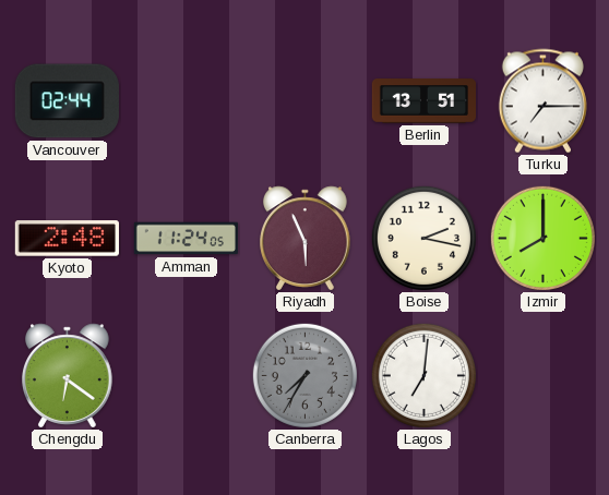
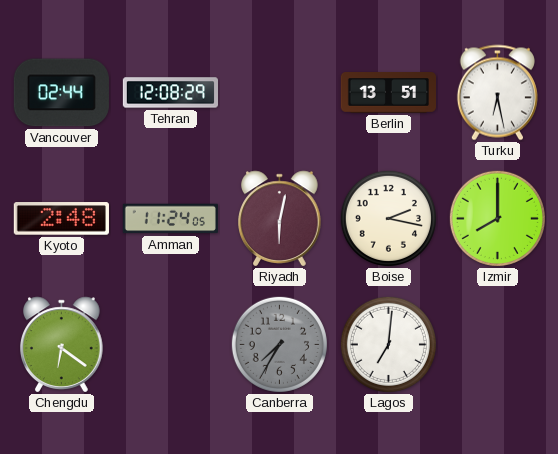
Tehran: none -> 12:08 (170, 93)
Turku: 7:15 -> 6:28 (497, 93)
Riyadh: 5:56 -> 6:02 (280, 219)
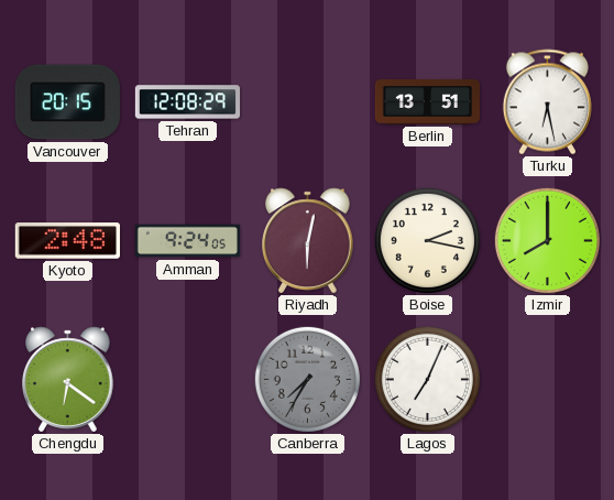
Vancouver: 02:44 -> 20:15 (67, 102)
Amman: 11:24 -> 9:24 (187, 241)
Lagos: 7:01 -> 7:04 (427, 379)
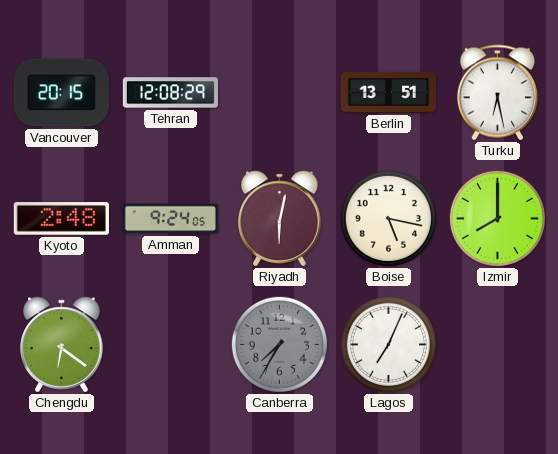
Boise: 2:17 -> 5:17 (388, 218)
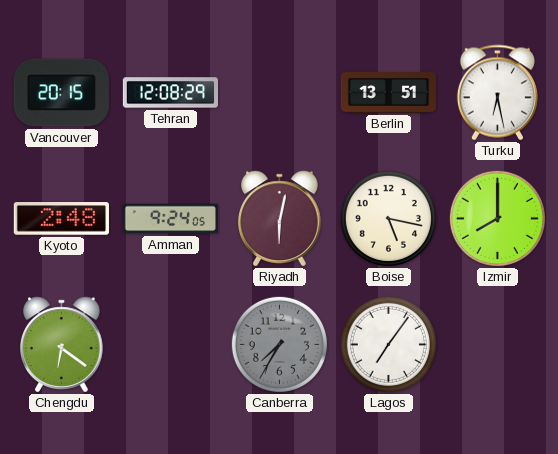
Lagos: 7:04 -> 7:06 (388, 344)
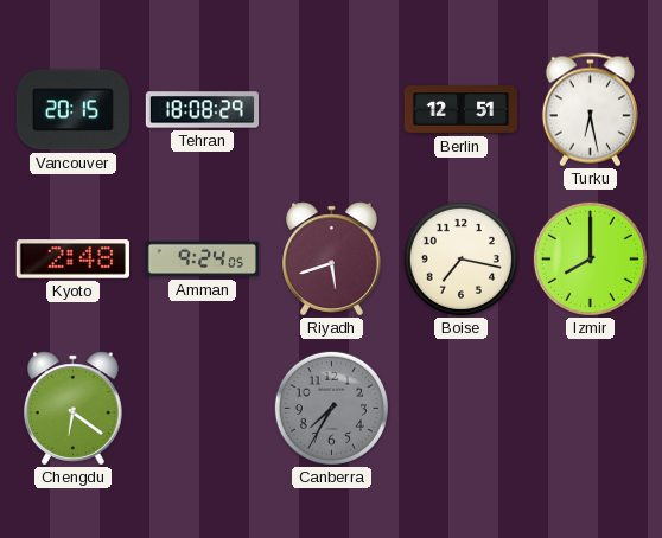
Tehran: 12:08 -> 18:08 (202, 110)
Berlin: 13:51 -> 12:51 (460, 110)
Riyadh: 6:02 -> 5:42 (332, 260)
Boise: 5:17 -> 7:17 (460, 258)
Lagos: 7:06 -> none (388, 344)
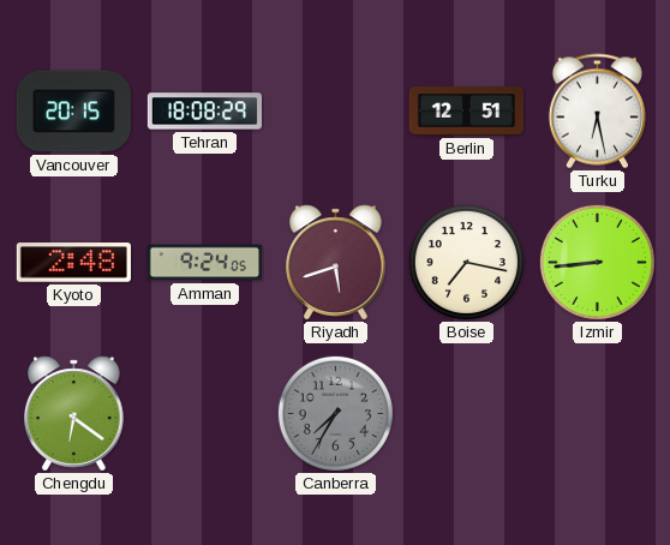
Izmir: 8:00 -> 8:44 (597, 262)
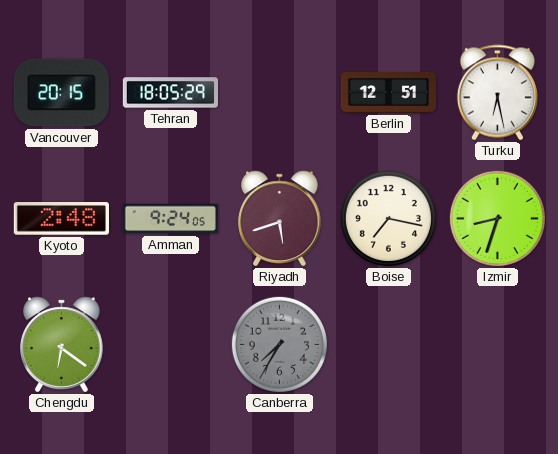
Tehran: 18:08 -> 18:05 (170, 93)
Izmir: 8:44 -> 8:33 (497, 218)
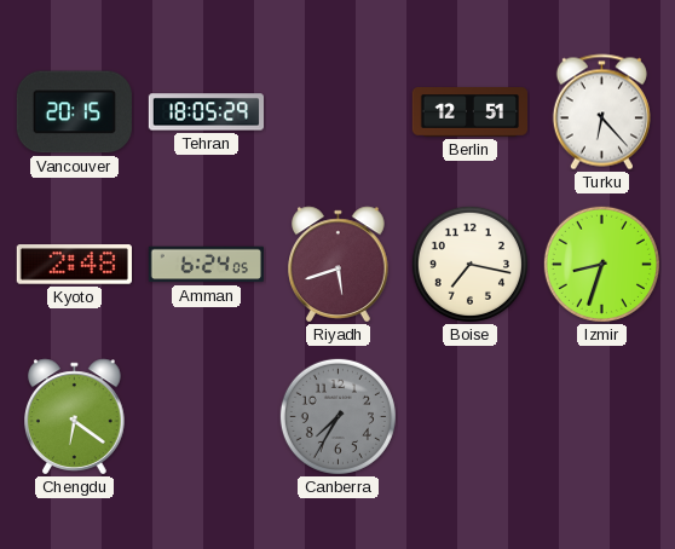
Turku: 6:28 -> 6:23 (601, 112)
Amman: 9:24 -> 6:24 (206, 265)
